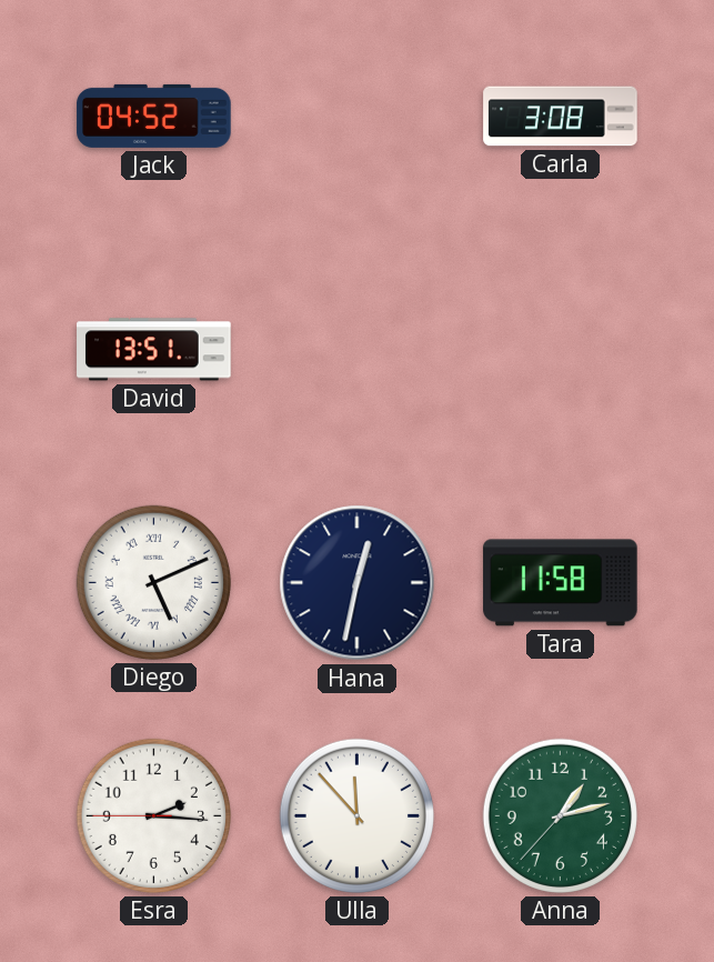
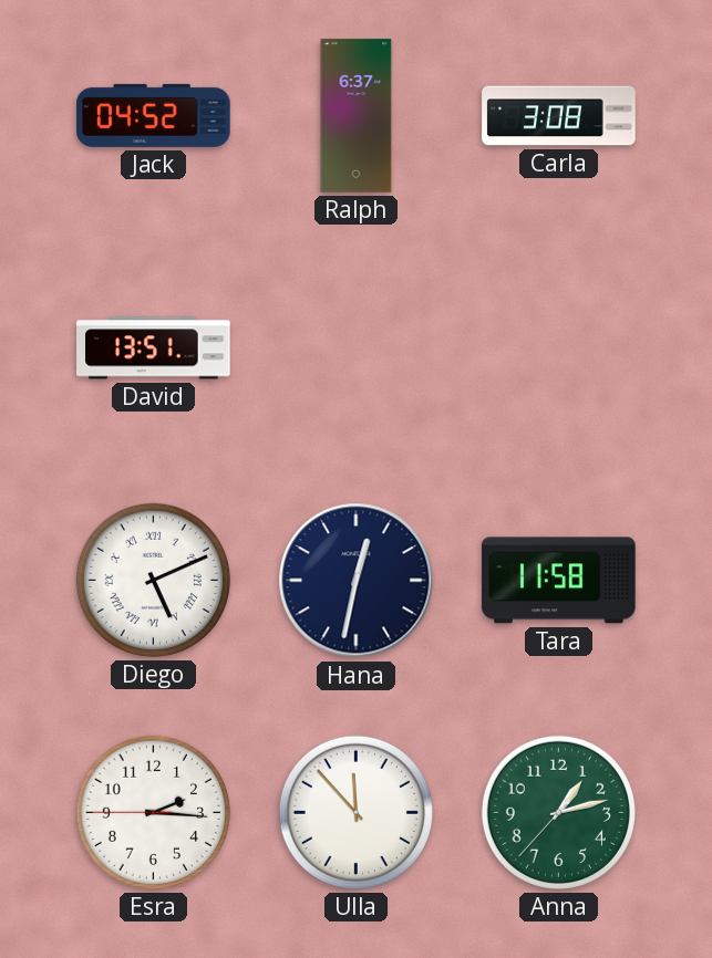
Ralph: none -> 6:37 (357, 116)
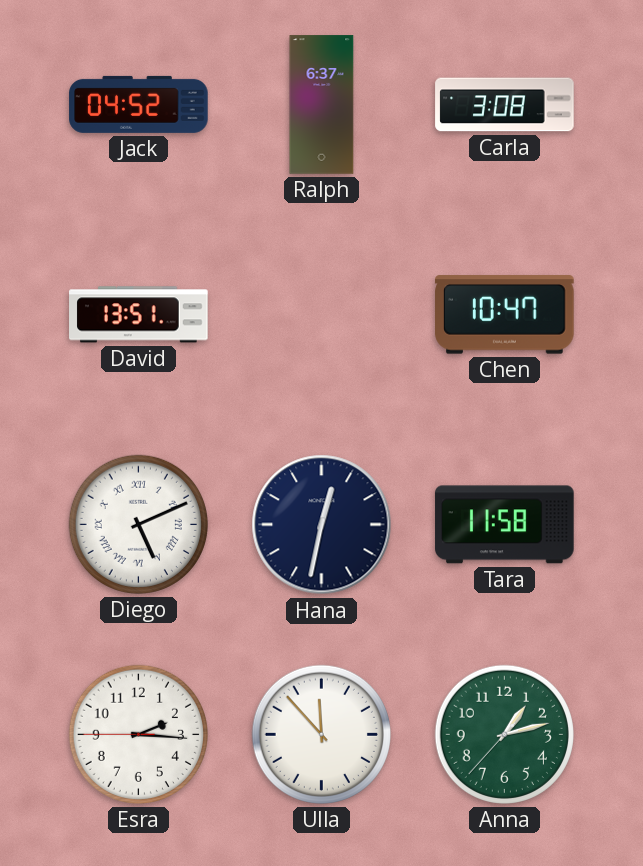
Chen: none -> 10:47 (505, 315)
